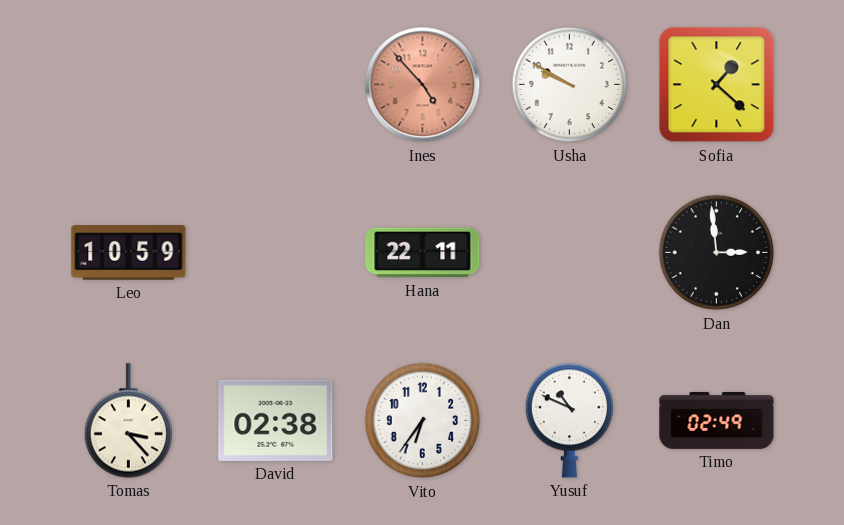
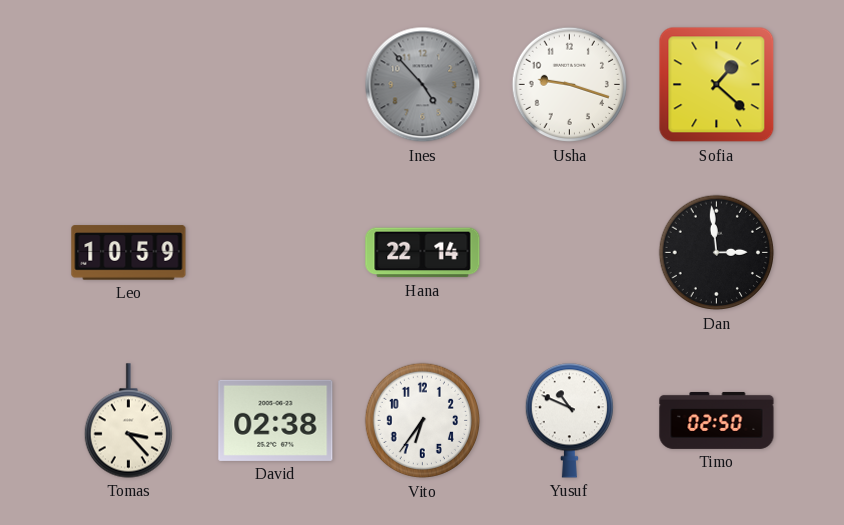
Ines dial: salmon -> grey (423, 85)
Usha: 9:50 -> 9:18 (570, 85)
Hana: 22:11 -> 22:14 (423, 253)
Timo: 02:49 -> 02:50 (717, 420)
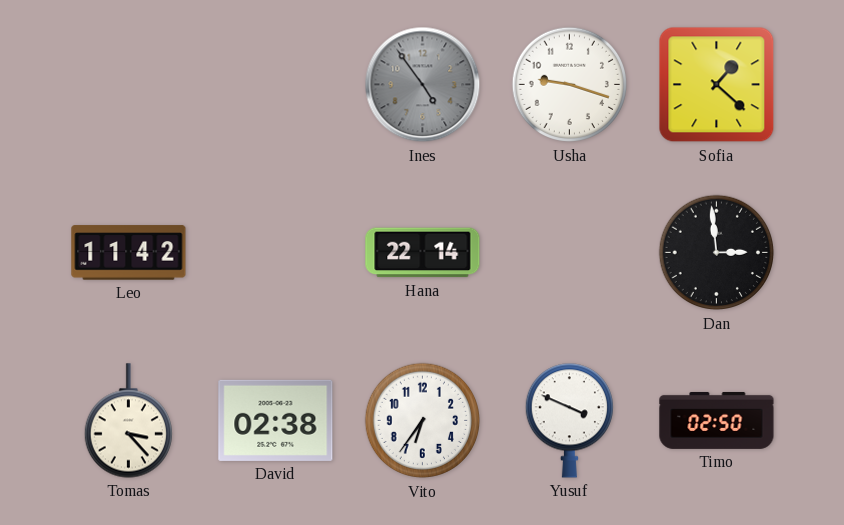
Ines: 4:53 -> 4:54 (423, 85)
Leo: 10:59 -> 11:42 (129, 253)
Yusuf: 10:49 -> 3:49 (569, 421)
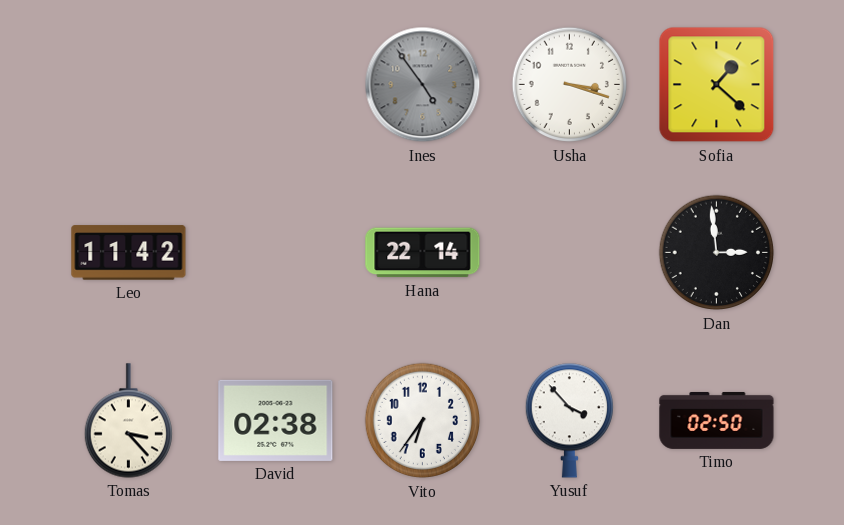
Usha: 9:18 -> 3:18 (570, 85)
Yusuf: 3:49 -> 3:53 (569, 421)
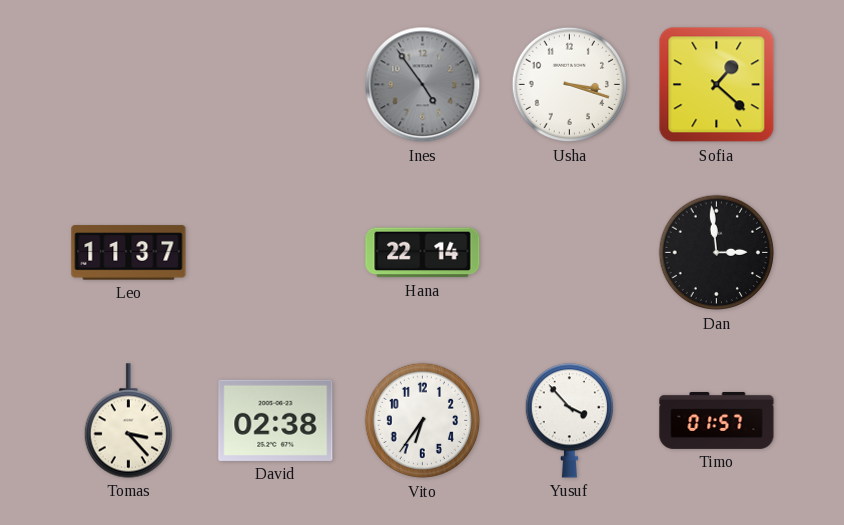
Leo: 11:42 -> 11:37 (129, 253)
Timo: 02:50 -> 01:57 (717, 420)
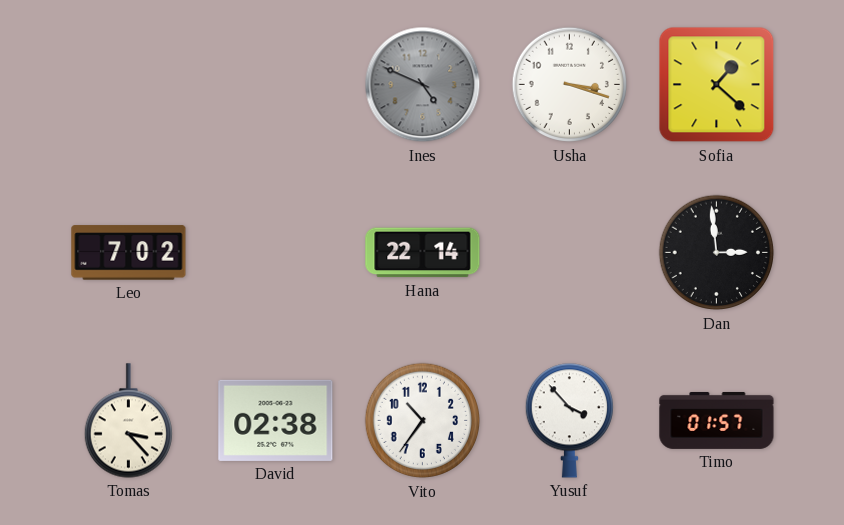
Ines: 4:54 -> 4:49 (423, 85)
Leo: 11:37 -> 7:02 (129, 253)
Vito: 6:36 -> 10:36 (423, 421)
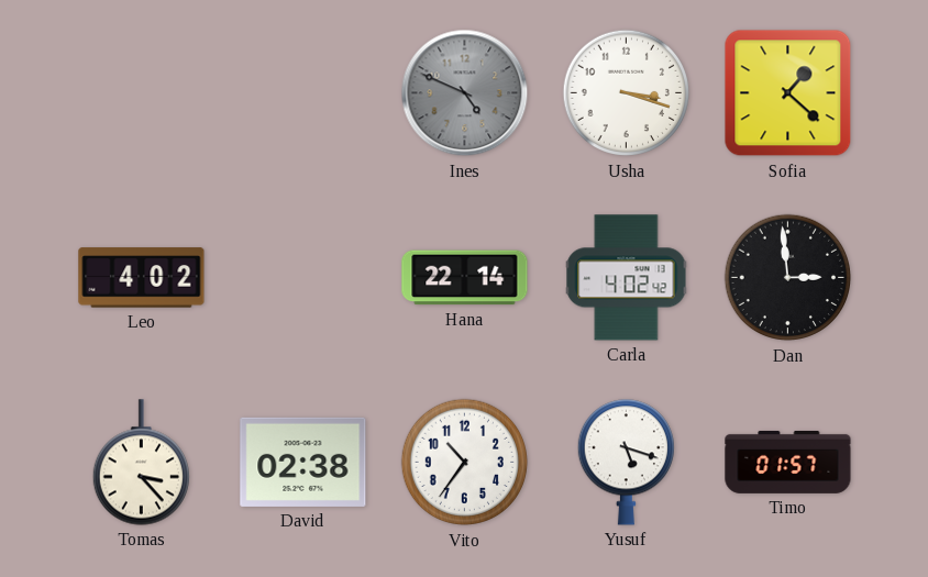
Leo: 7:02 -> 4:02 (142, 278)
Carla: none -> 4:02 (627, 278)
Yusuf: 3:53 -> 5:18 (626, 463)
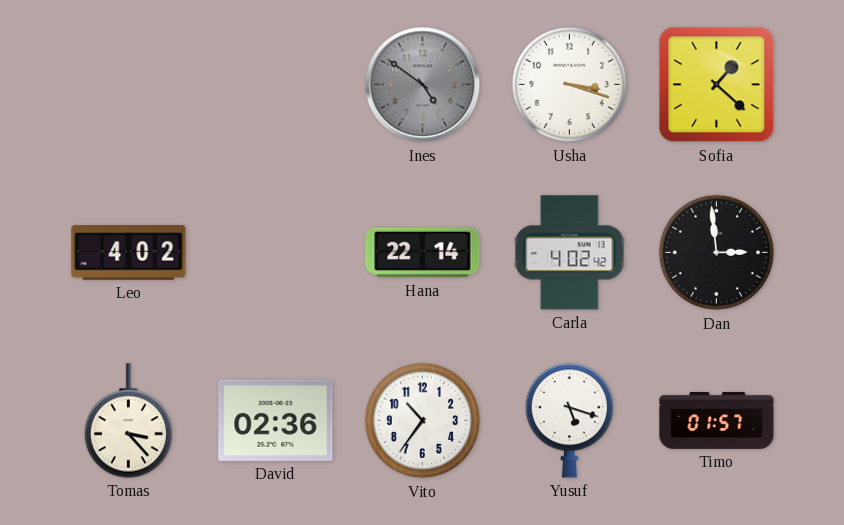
Ines: 4:49 -> 4:51 (423, 85)
David: 02:38 -> 02:36 (276, 420)
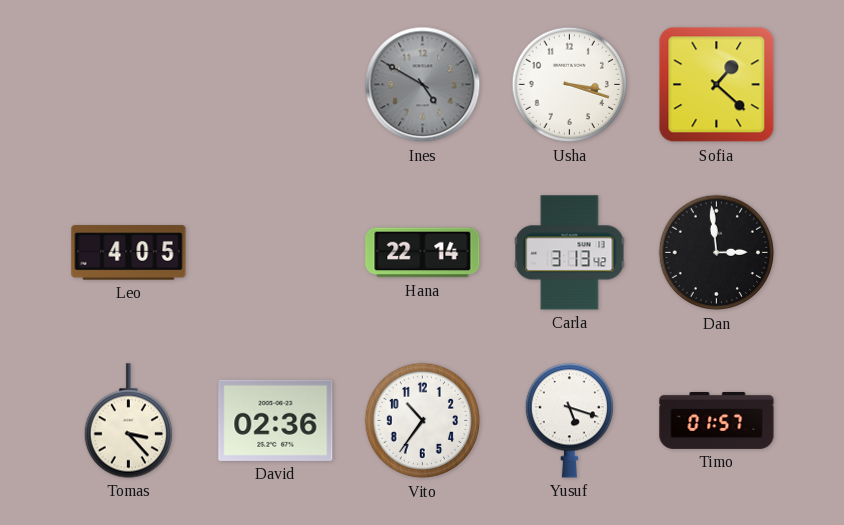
Ines: 4:51 -> 4:50 (423, 85)
Leo: 4:02 -> 4:05 (129, 253)
Carla: 4:02 -> 3:13 (570, 253)
